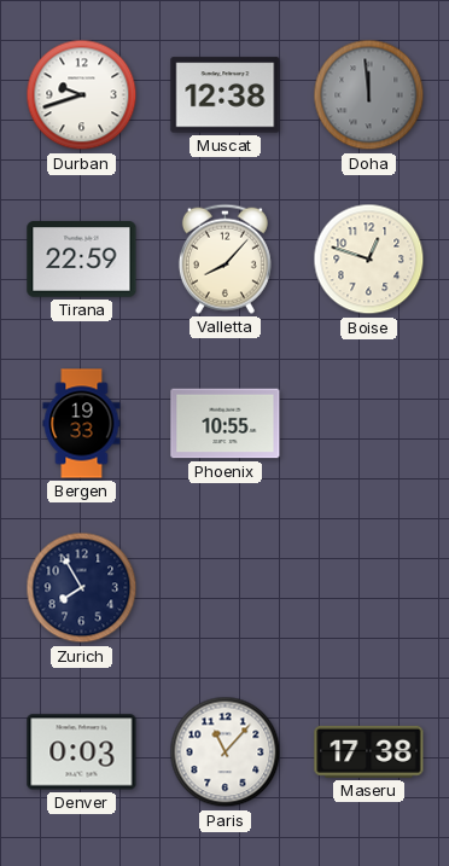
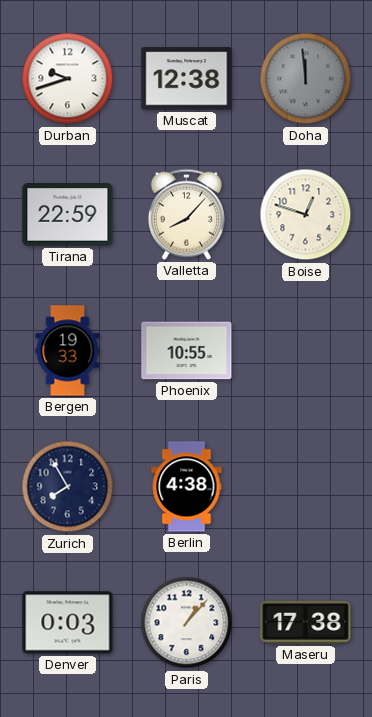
Berlin: none -> 4:38 (187, 487)
Paris: 11:07 -> 1:07 (187, 623)
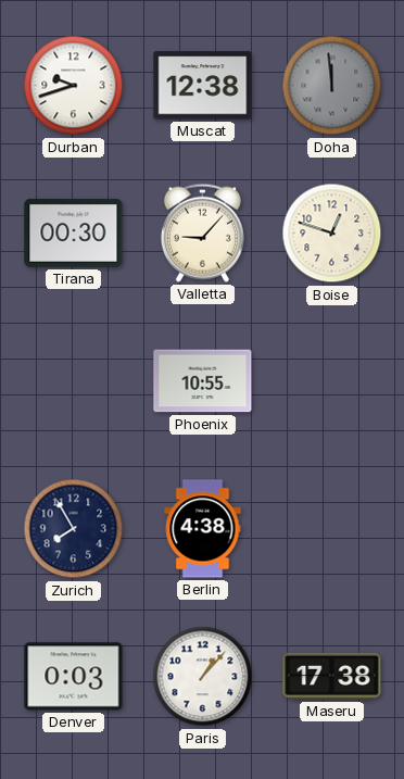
Tirana: 22:59 -> 00:30 (74, 234)
Valletta: 8:07 -> 9:07 (202, 233)
Bergen: 19:33 -> none (68, 351)
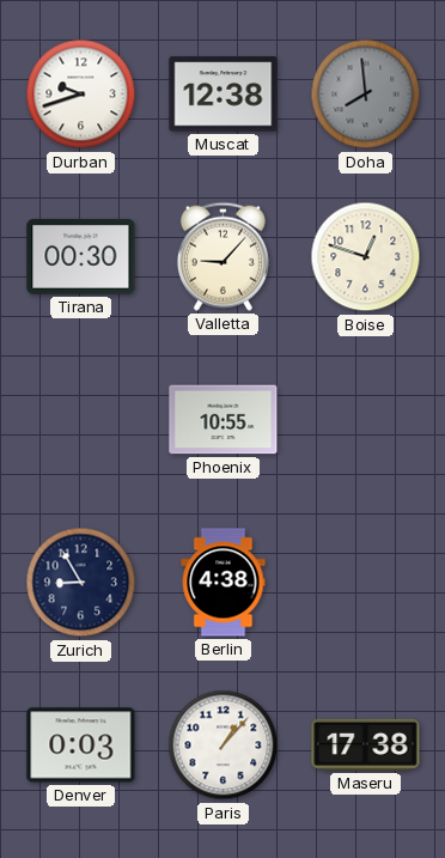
Doha: 11:59 -> 7:59 (366, 95)
Zurich: 7:55 -> 8:55 (81, 583)
